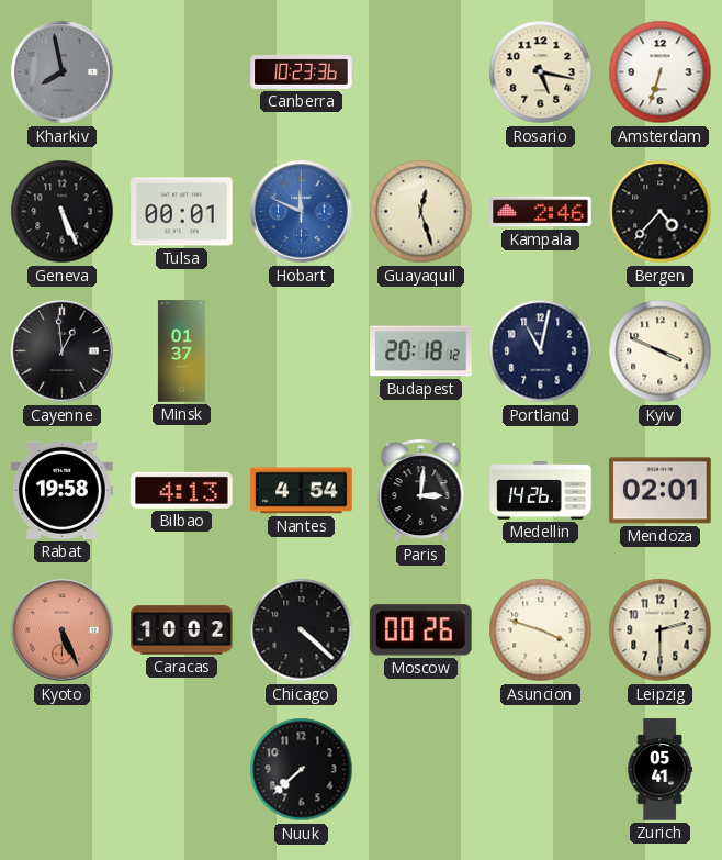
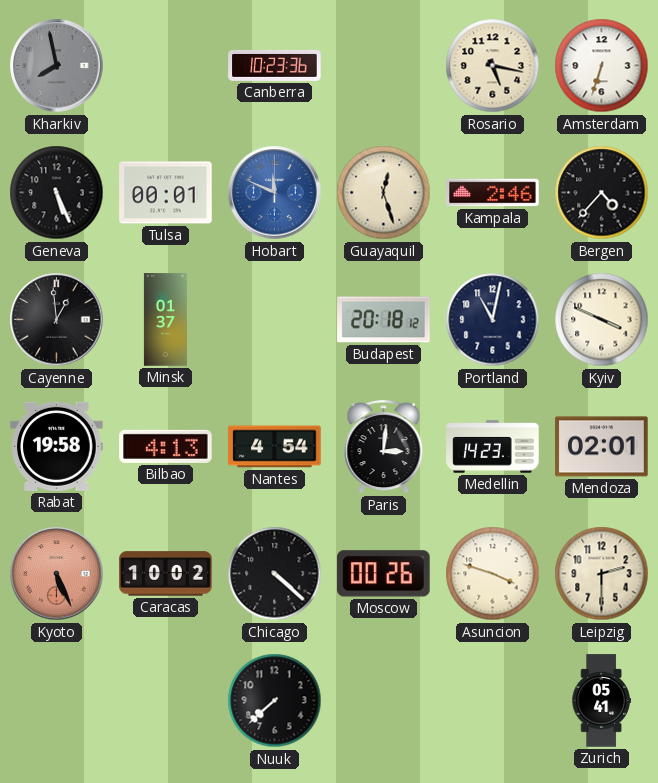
Medellin: 14:26 -> 14:23 (493, 447)
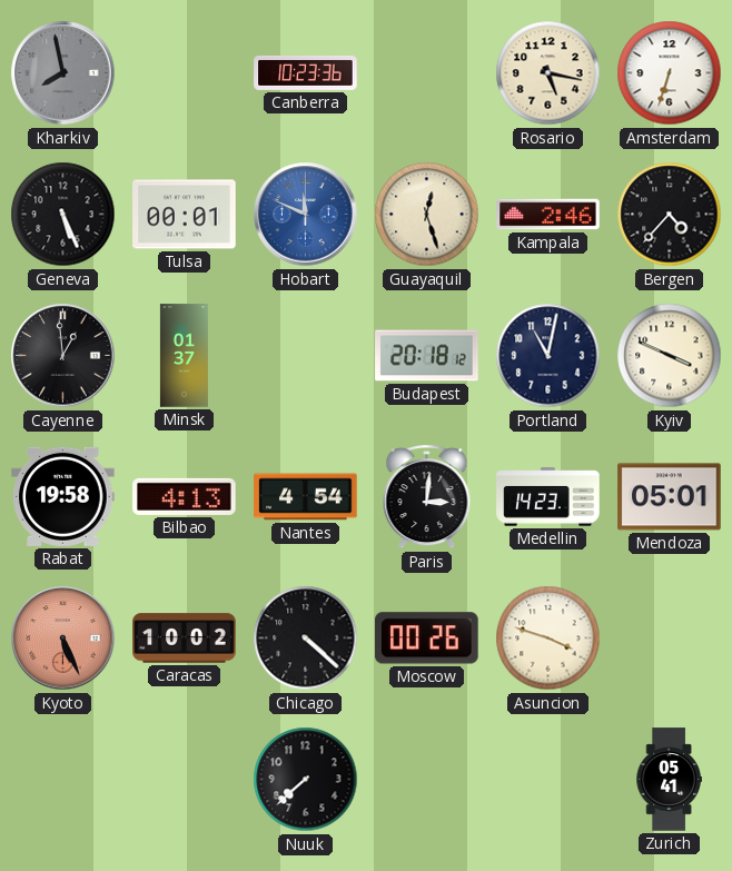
Mendoza: 02:01 -> 05:01 (670, 497)
Leipzig: 2:30 -> none (602, 574)
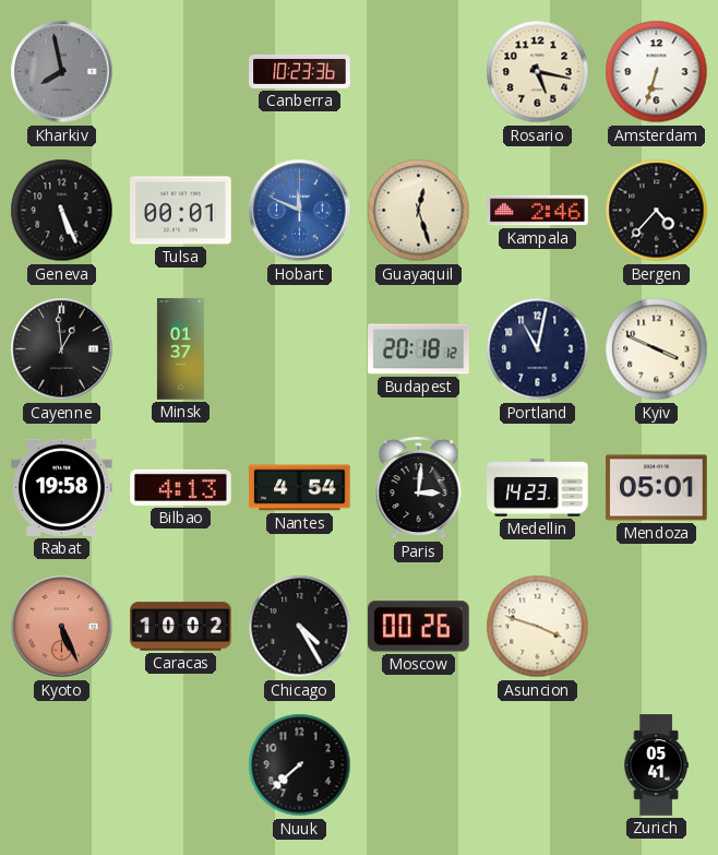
Chicago: 4:22 -> 4:25 (300, 627)
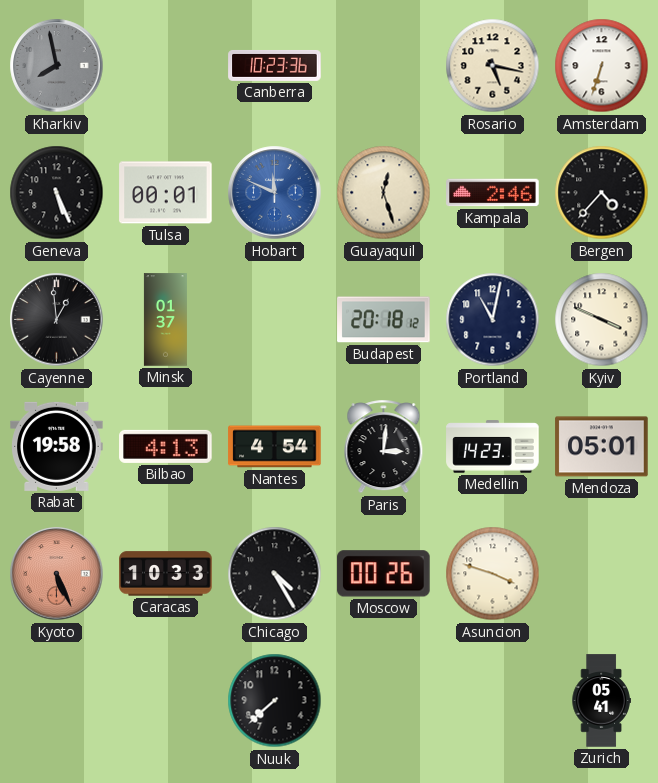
Caracas: 10:02 -> 10:33 (166, 574)
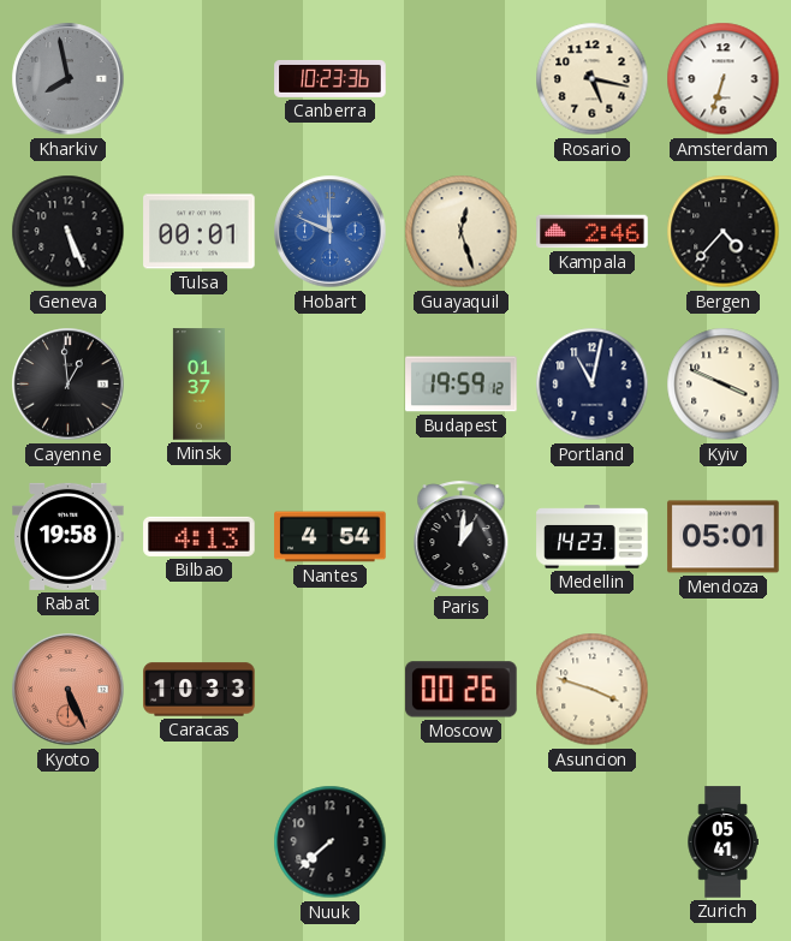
Budapest: 20:18 -> 19:59 (462, 385)
Paris: 3:01 -> 1:01 (462, 537)
Chicago: 4:25 -> none (275, 574)
